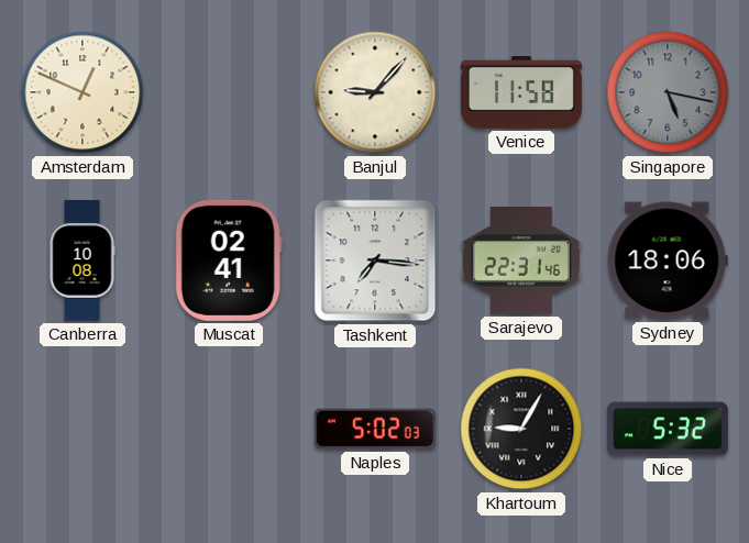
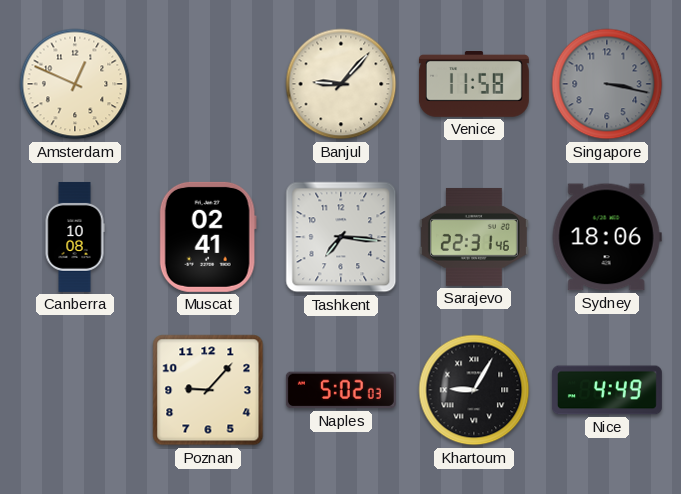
Singapore: 5:17 -> 3:17 (607, 84)
Poznan: none -> 9:07 (208, 390)
Nice: 5:32 -> 4:49 (607, 390)
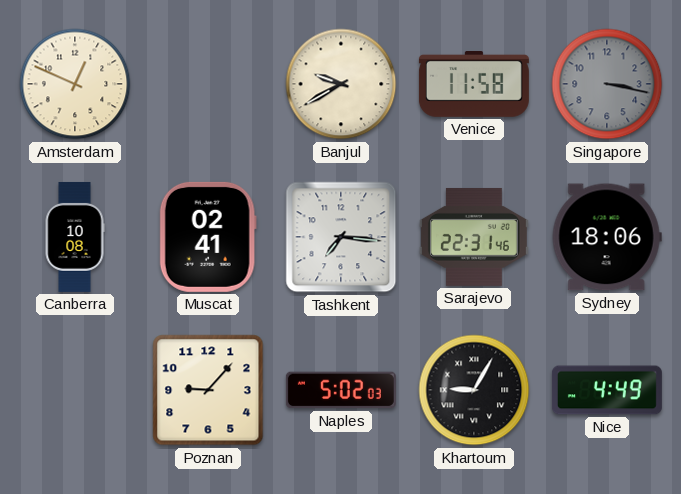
Banjul: 9:07 -> 9:40 (341, 84)
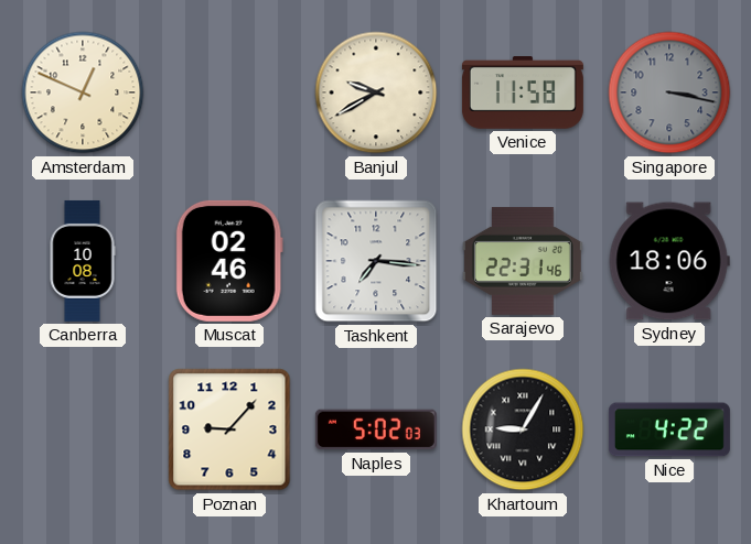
Muscat: 02:41 -> 02:46 (229, 261)
Nice: 4:49 -> 4:22 (669, 429)
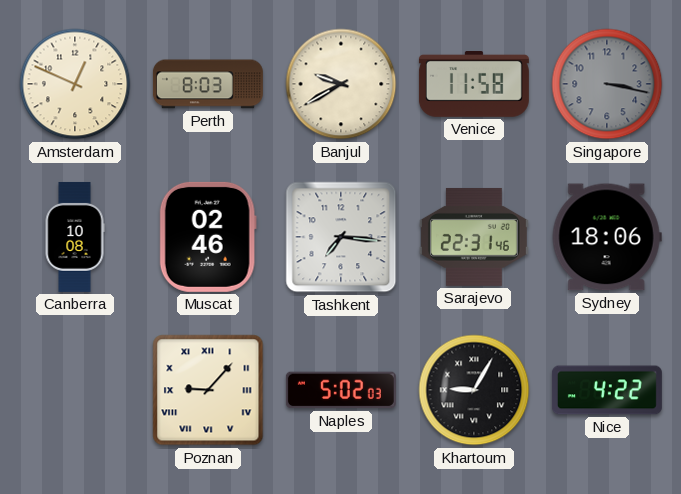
Perth: none -> 8:03 (208, 84)
Poznan numerals: Arabic -> Roman (208, 390)
